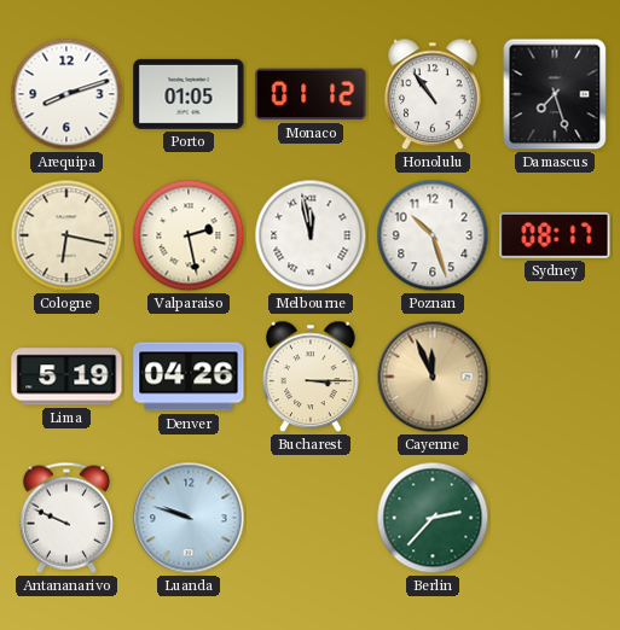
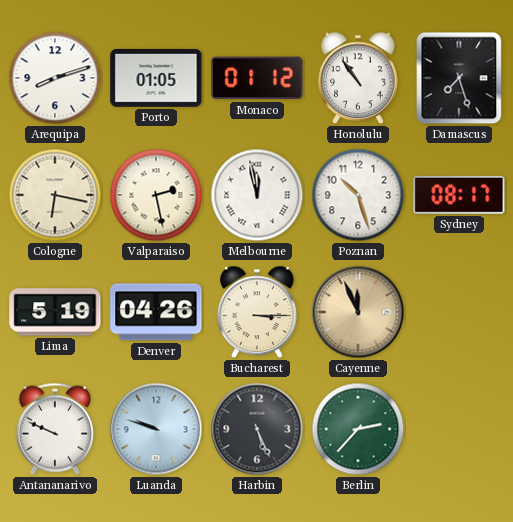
Harbin: none -> 5:26 (257, 429)
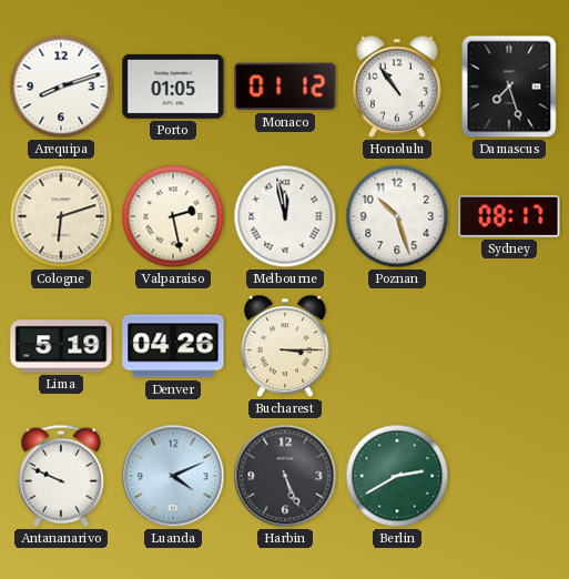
Cologne: 6:17 -> 6:12 (61, 216)
Cayenne: 11:56 -> none (358, 312)
Luanda: 9:48 -> 4:11 (173, 476)
Berlin: 2:37 -> 2:40 (397, 476)
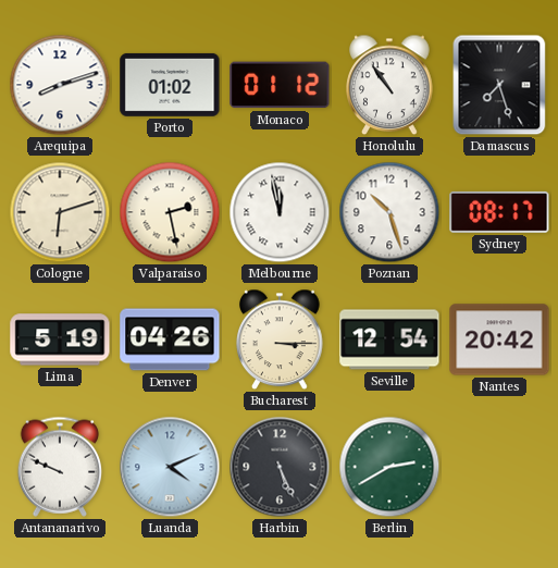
Porto: 01:05 -> 01:02 (170, 85)
Seville: none -> 12:54 (389, 339)
Nantes: none -> 20:42 (499, 339)
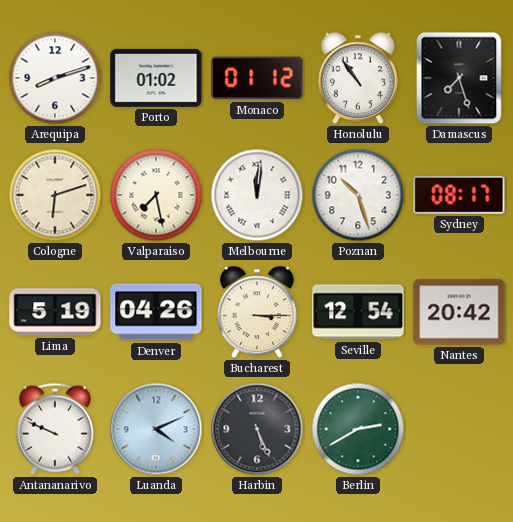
Valparaiso: 2:28 -> 7:28 (156, 195)
Melbourne: 11:58 -> 12:01 (257, 195)
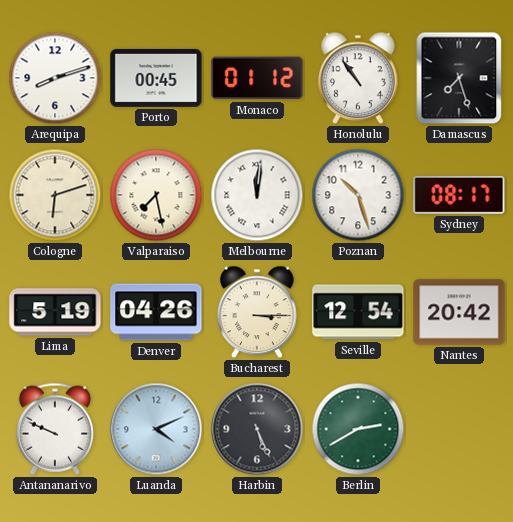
Porto: 01:02 -> 00:45 (156, 78)
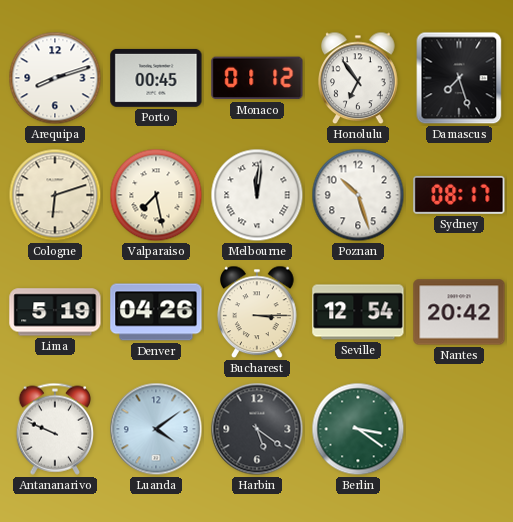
Honolulu: 10:54 -> 6:54 (358, 78)
Luanda: 4:11 -> 4:09 (156, 429)
Harbin: 5:26 -> 5:21 (257, 429)
Berlin: 2:40 -> 3:21 (358, 429)
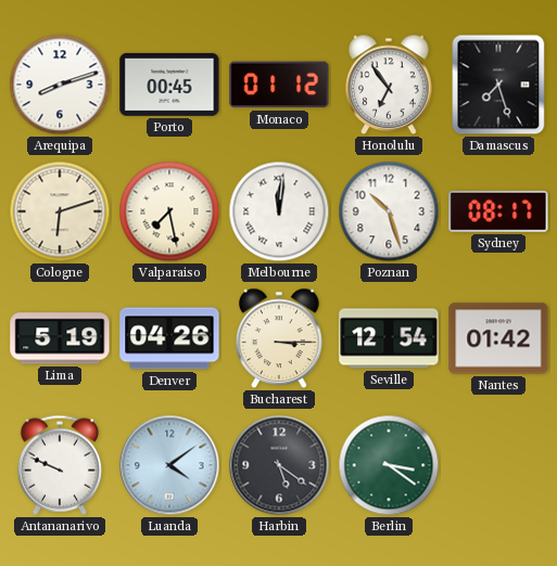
Nantes: 20:42 -> 01:42 (498, 338)
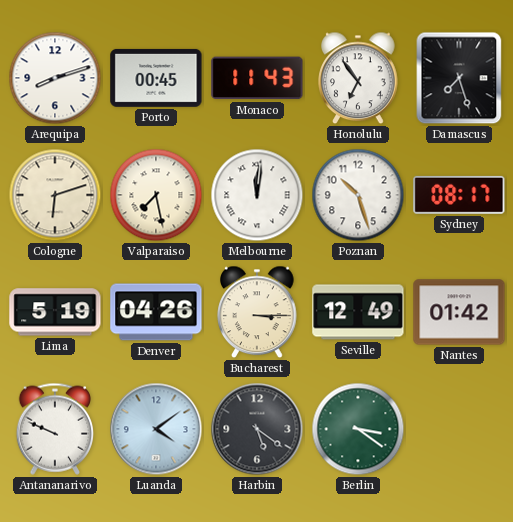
Monaco: 01:12 -> 11:43 (257, 78)
Seville: 12:54 -> 12:49 (358, 312)
